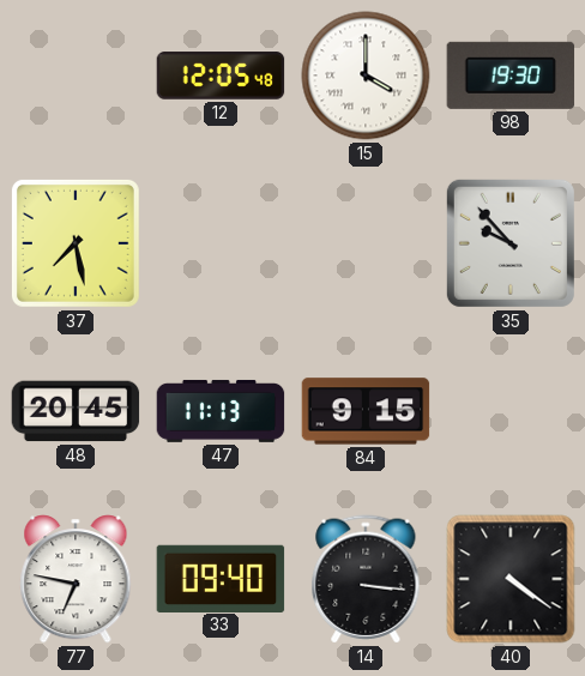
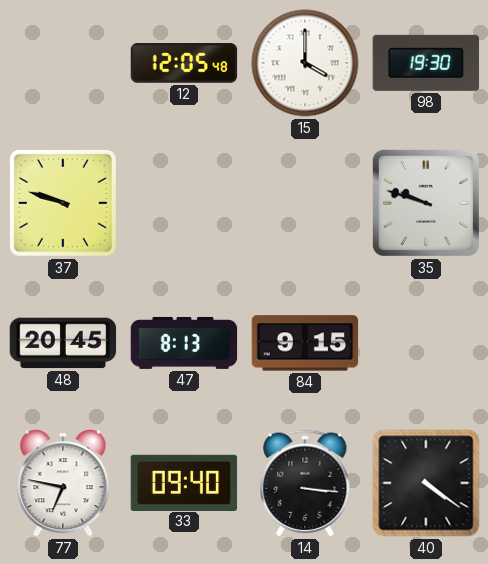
37: 7:28 -> 9:48 (63, 203)
35: 9:53 -> 9:48 (426, 203)
47: 11:13 -> 8:13 (184, 343)
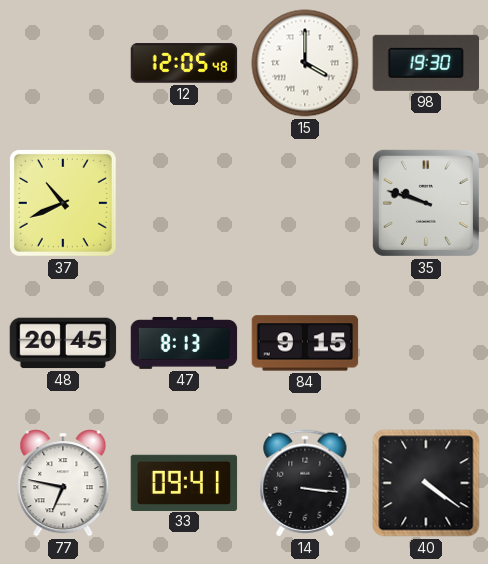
37: 9:48 -> 10:41 (63, 203)
33: 09:40 -> 09:41 (184, 482)
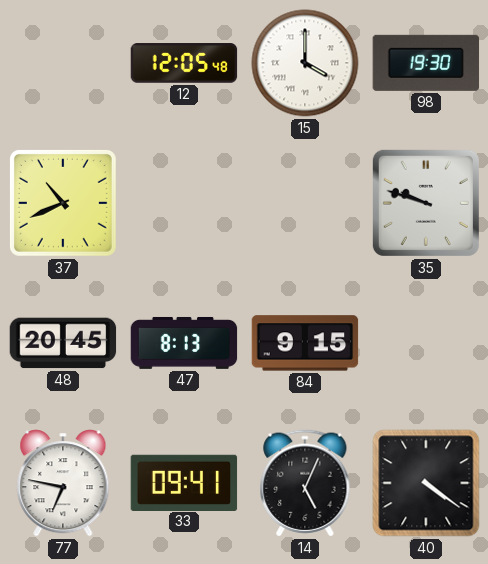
14: 3:16 -> 5:04 (305, 483)
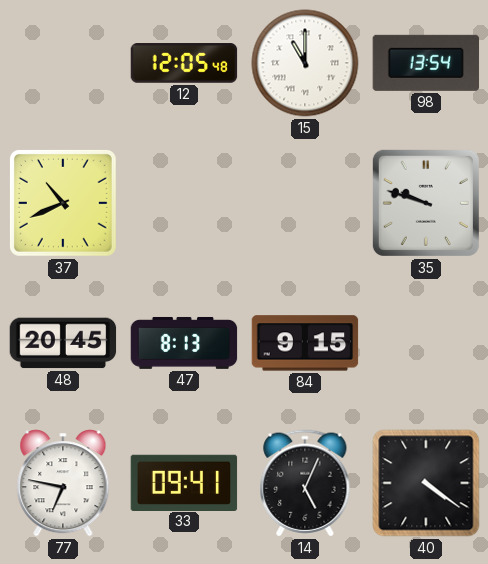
15: 4:00 -> 11:00 (305, 63)
98: 19:30 -> 13:54 (426, 63)
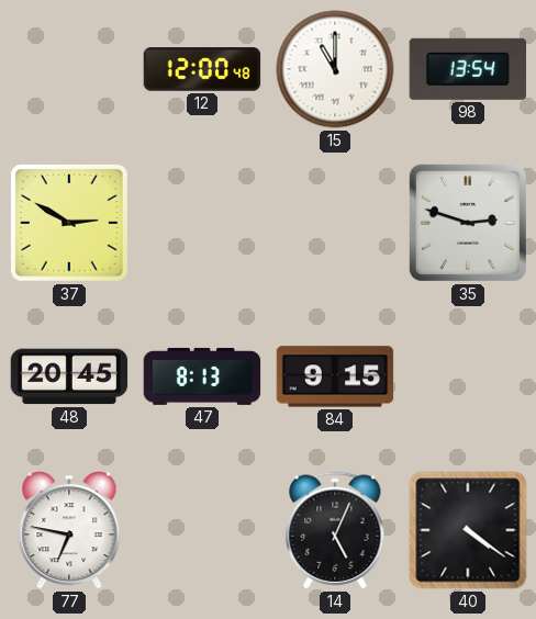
12: 12:05 -> 12:00 (202, 69)
37: 10:41 -> 2:50 (69, 223)
35: 9:48 -> 2:48 (468, 223)
33: 09:41 -> none (184, 482)
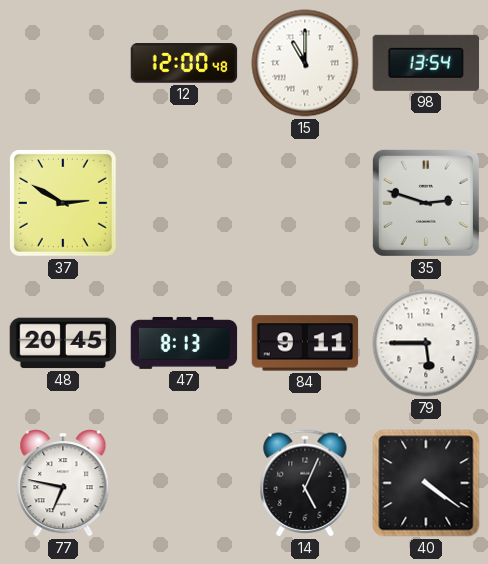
84: 9:15 -> 9:11 (305, 343)
79: none -> 5:45 (426, 343)
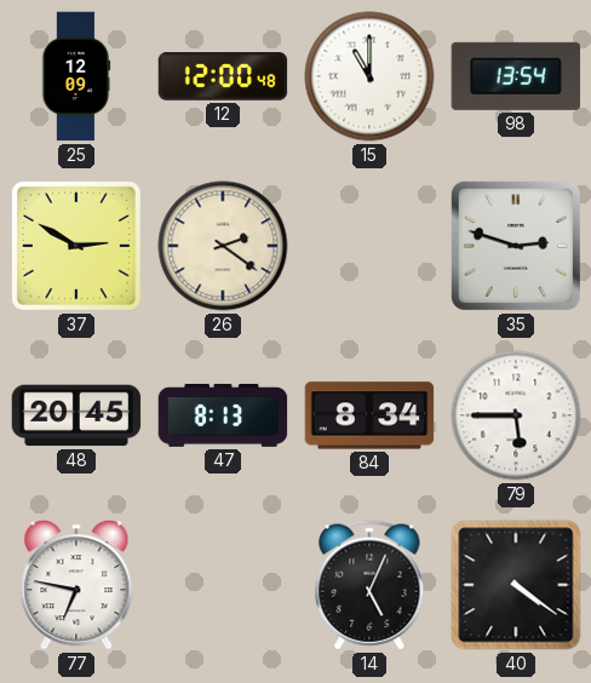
25: none -> 12:09 (76, 76)
26: none -> 2:21 (223, 246)
84: 9:11 -> 8:34 (369, 415)
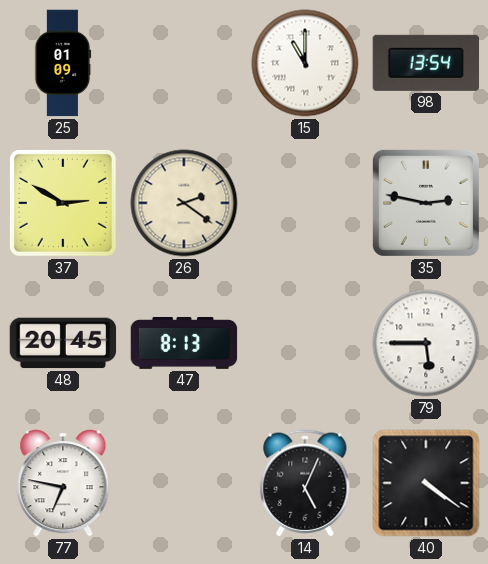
25: 12:09 -> 01:09 (63, 63)
12: 12:00 -> none (223, 76)
35: 2:48 -> 2:47 (426, 203)
84: 8:34 -> none (369, 415)
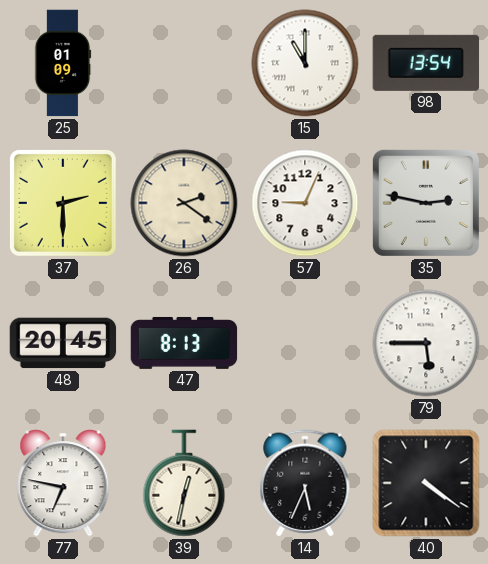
37: 2:50 -> 2:30 (63, 203)
57: none -> 9:04 (305, 203)
39: none -> 12:32 (184, 483)
14: 5:04 -> 5:34 (305, 483)
